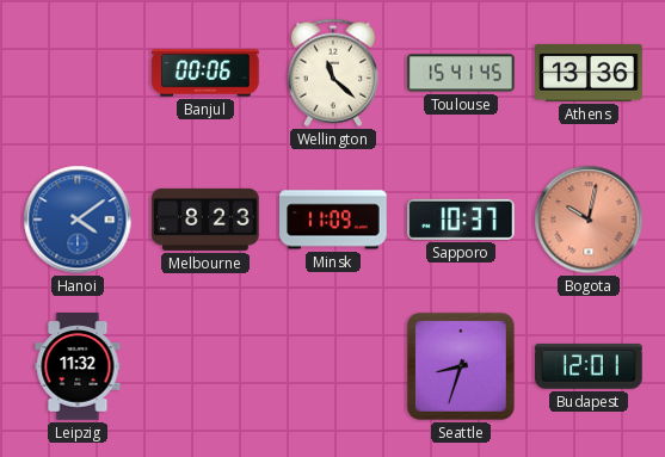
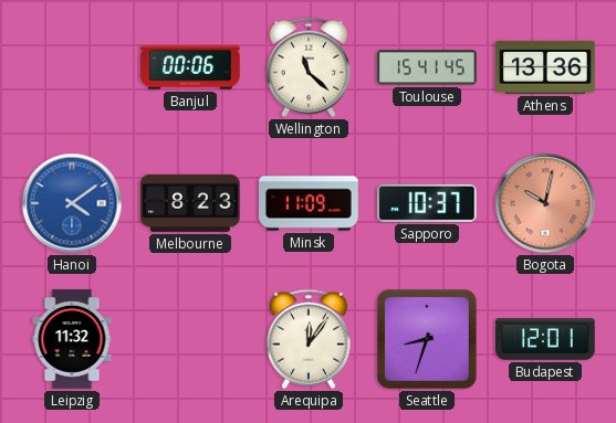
Arequipa: none -> 12:06 (309, 339)
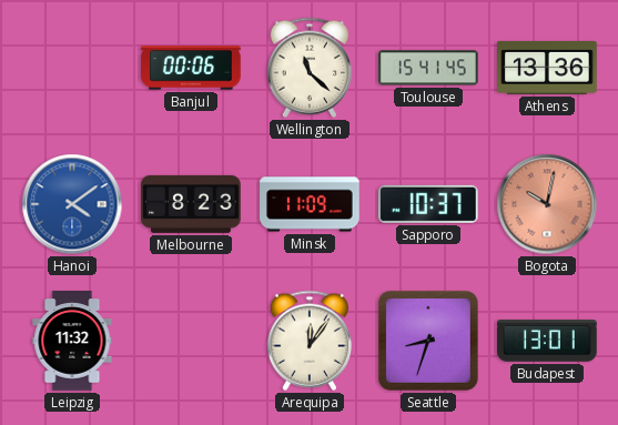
Budapest: 12:01 -> 13:01 (547, 341)
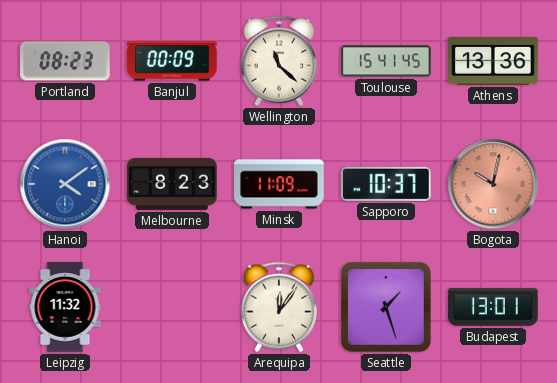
Portland: none -> 08:23 (65, 61)
Banjul: 00:06 -> 00:09 (172, 61)
Seattle: 8:33 -> 1:27 (386, 307)
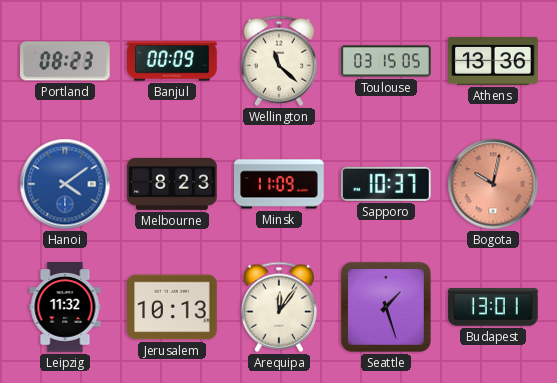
Toulouse: 15:41 -> 03:15 (386, 61)
Jerusalem: none -> 10:13 (172, 307)
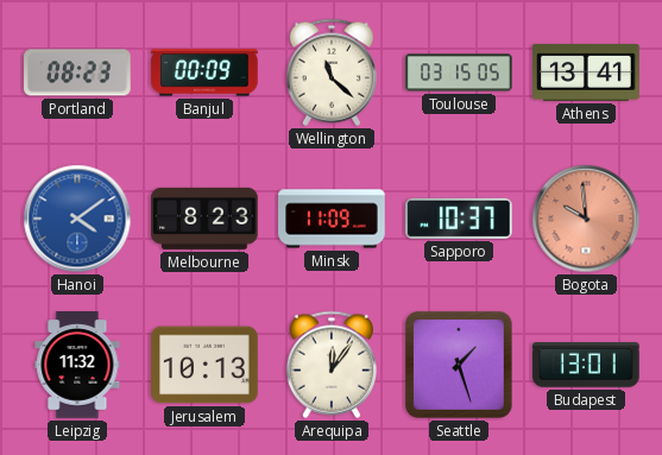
Athens: 13:36 -> 13:41 (586, 72)
Bogota: 10:02 -> 9:59 (586, 219)
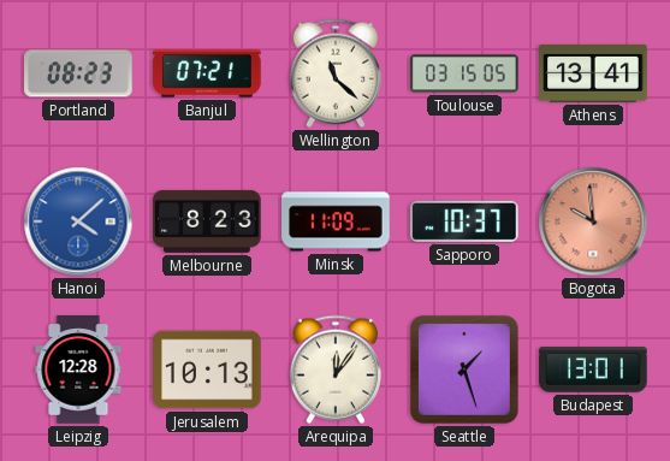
Banjul: 00:09 -> 07:21 (207, 73)
Hanoi: 4:09 -> 4:08 (78, 221)
Leipzig: 11:32 -> 12:28 (78, 370)
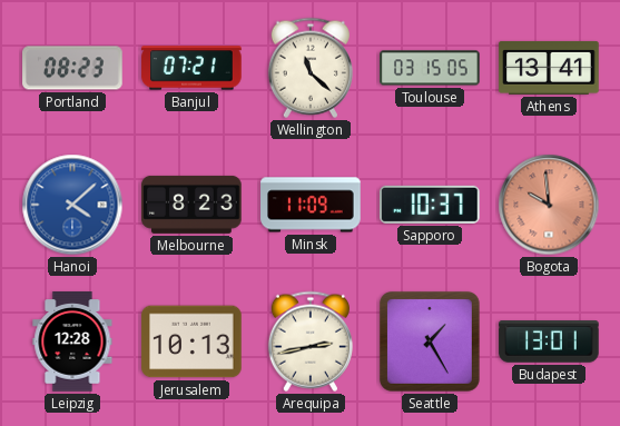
Arequipa: 12:06 -> 2:43 (311, 341)
Seattle: 1:27 -> 1:25 (430, 341)
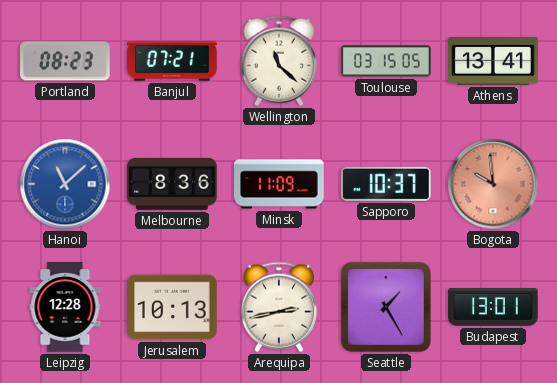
Hanoi: 4:08 -> 11:08 (65, 184)
Melbourne: 8:23 -> 8:36 (172, 184)
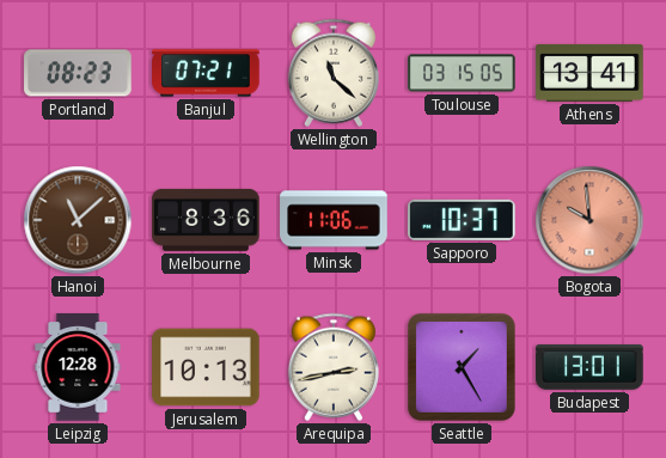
Hanoi dial: blue -> brown (78, 220)
Minsk: 11:09 -> 11:06 (334, 220)
